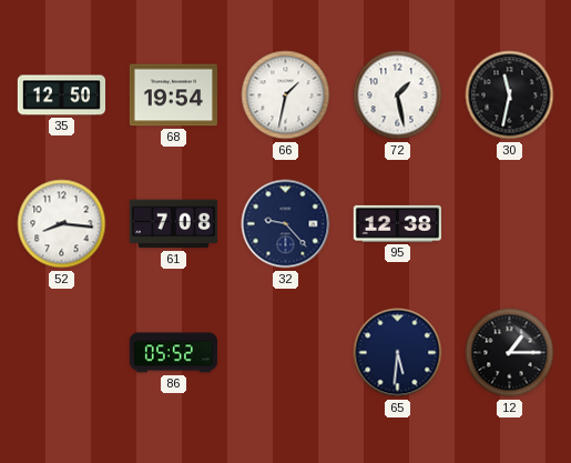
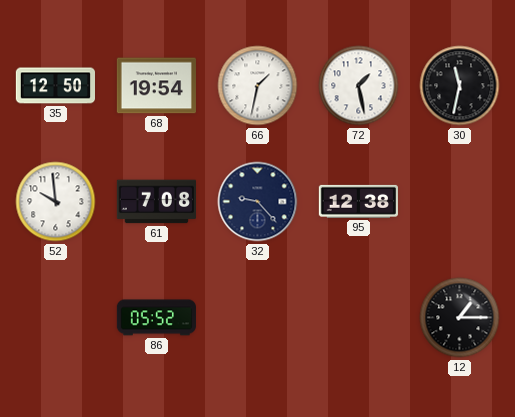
52: 8:16 -> 9:59 (56, 202)
65: 5:31 -> none (398, 353)
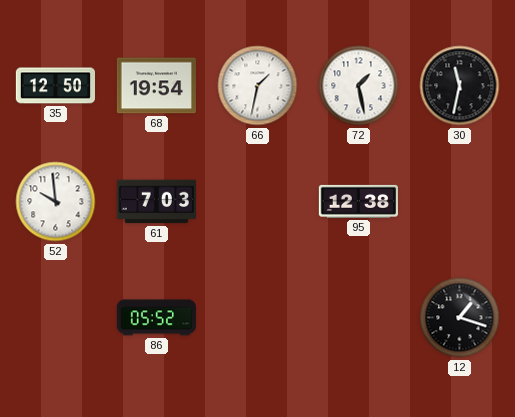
61: 7:08 -> 7:03 (156, 202)
32: 9:23 -> none (258, 202)
12: 1:15 -> 1:18 (460, 318)
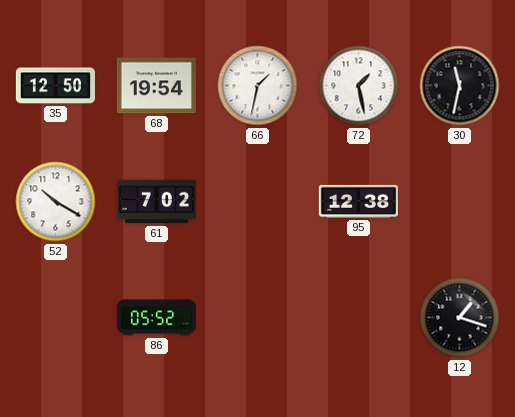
52: 9:59 -> 10:20 (56, 202)
61: 7:03 -> 7:02 (156, 202)
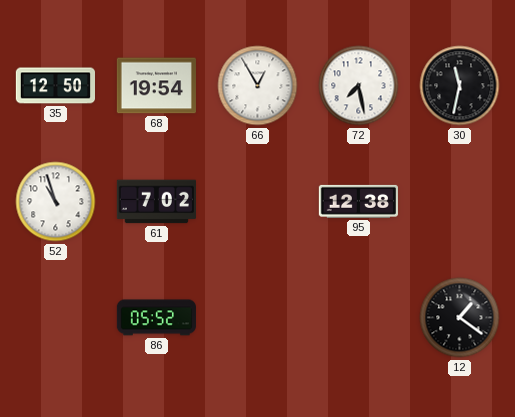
66: 1:32 -> 12:55 (258, 86)
72: 1:28 -> 7:28 (359, 86)
52: 10:20 -> 10:57 (56, 202)
12: 1:18 -> 1:21 (460, 318)
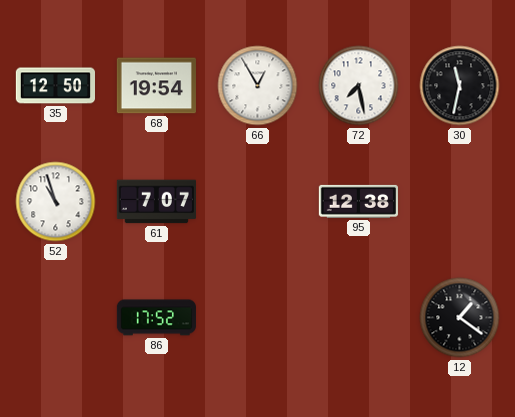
61: 7:02 -> 7:07 (156, 202)
86: 05:52 -> 17:52 (156, 318)
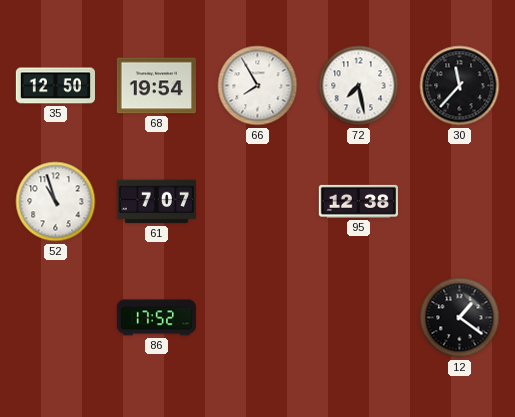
66: 12:55 -> 7:55 (258, 86)
30: 11:32 -> 11:37 (460, 86)
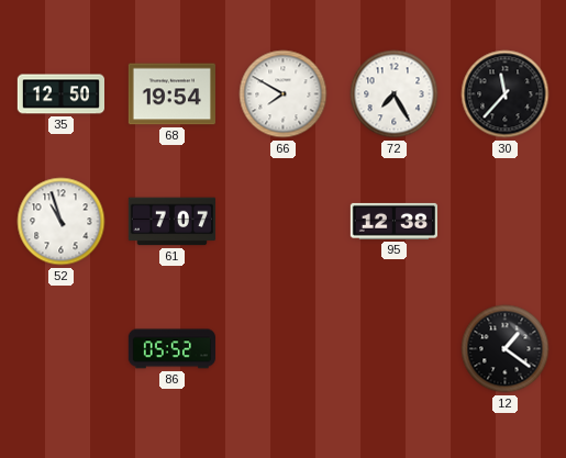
66: 7:55 -> 7:50 (284, 94)
72: 7:28 -> 7:25 (395, 94)
86: 17:52 -> 05:52 (171, 349)
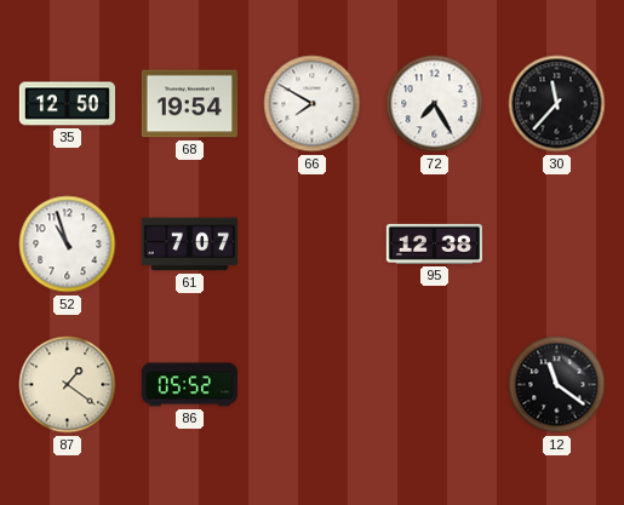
87: none -> 1:21 (68, 385)
12: 1:21 -> 11:21 (557, 385)
